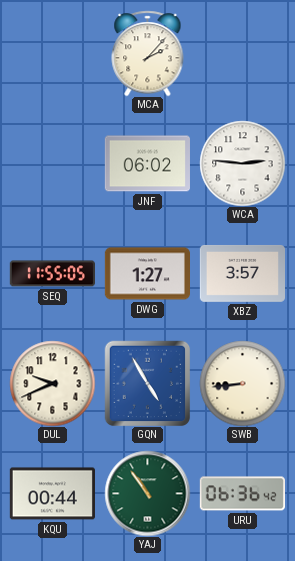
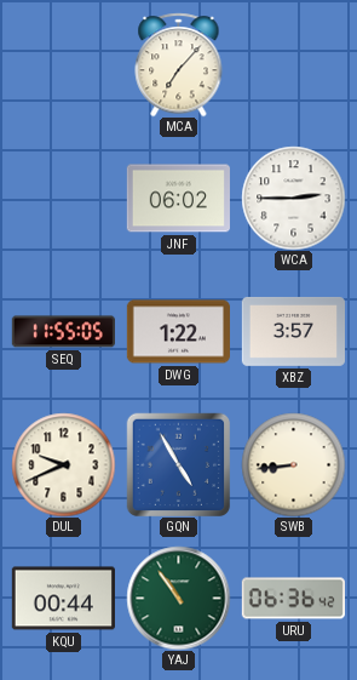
MCA: 2:07 -> 7:07 (179, 64)
WCA: 2:46 -> 2:45 (293, 198)
DWG: 1:27 -> 1:22 (178, 332)
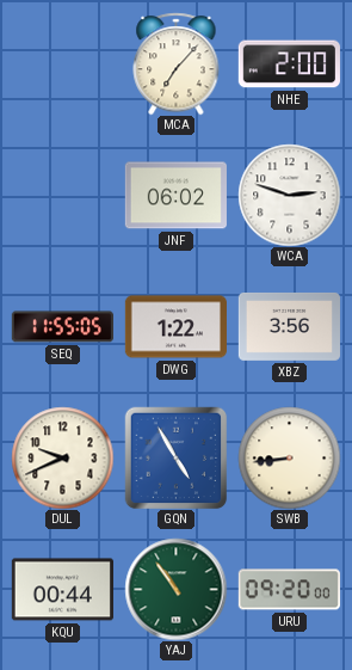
NHE: none -> 2:00 (289, 64)
WCA: 2:45 -> 2:48 (289, 195)
XBZ: 3:57 -> 3:56 (289, 326)
URU: 06:36 -> 09:20 (289, 590)
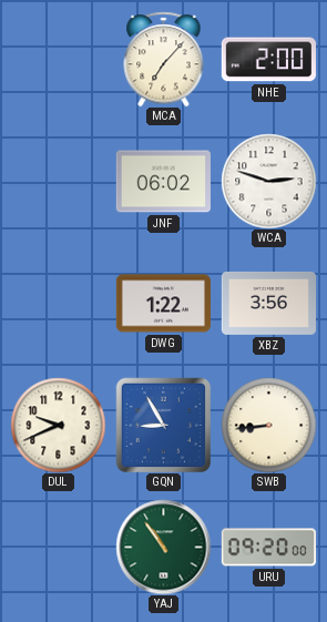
SEQ: 11:55 -> none (62, 327)
GQN: 4:55 -> 8:55 (163, 425)
KQU: 00:44 -> none (62, 590)
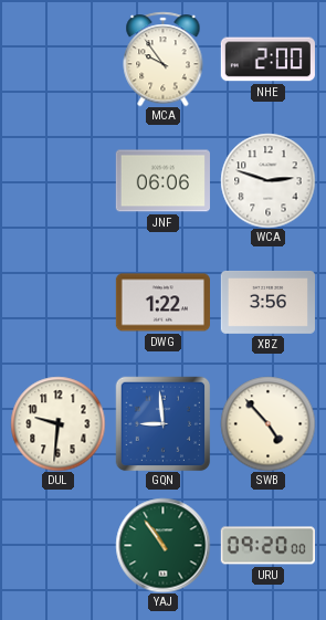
MCA: 7:07 -> 9:54 (164, 59)
JNF: 06:02 -> 06:06 (162, 181)
DUL: 9:41 -> 9:31 (57, 423)
GQN: 8:55 -> 8:59 (162, 423)
SWB: 8:44 -> 4:53 (267, 423)
